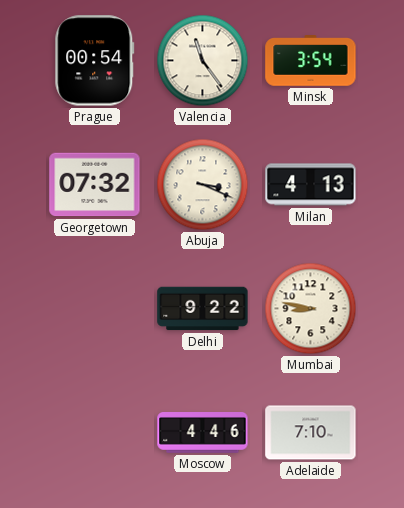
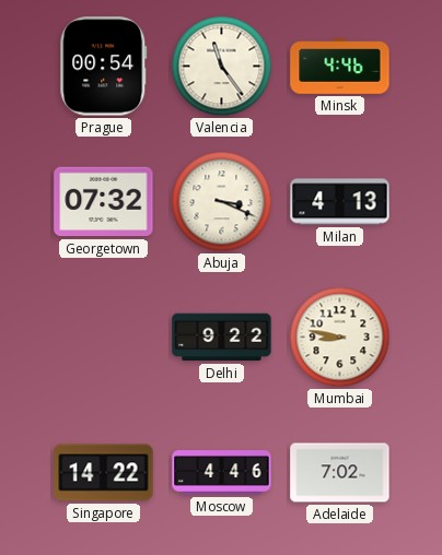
Minsk: 3:54 -> 4:46 (340, 67)
Singapore: none -> 14:22 (104, 473)
Adelaide: 7:10 -> 7:02 (340, 473)
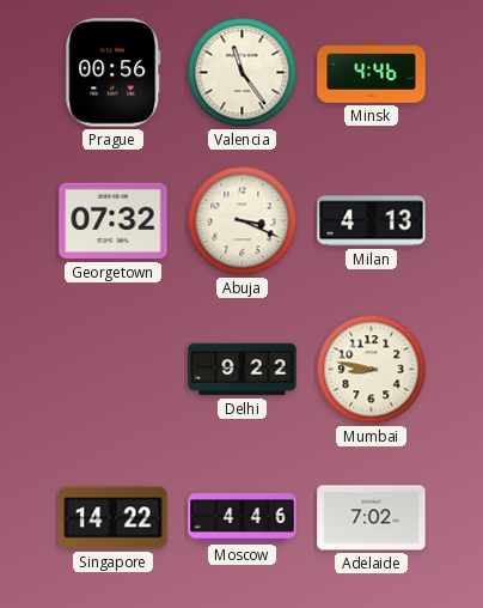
Prague: 00:54 -> 00:56 (114, 73)
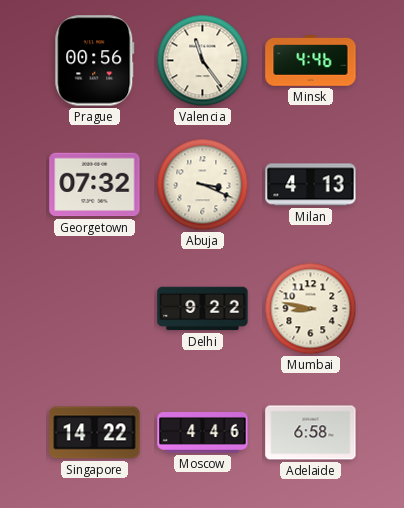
Adelaide: 7:02 -> 6:58 (311, 433)
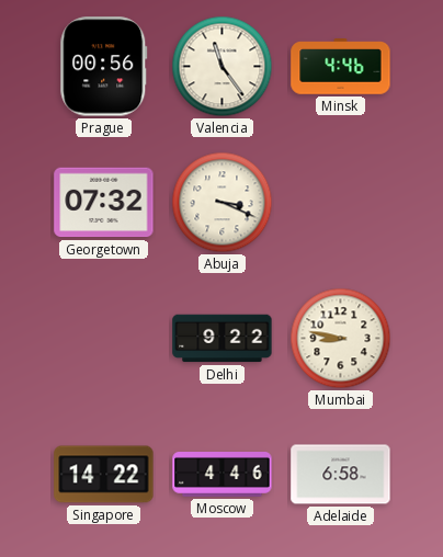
Milan: 4:13 -> none (311, 185)
